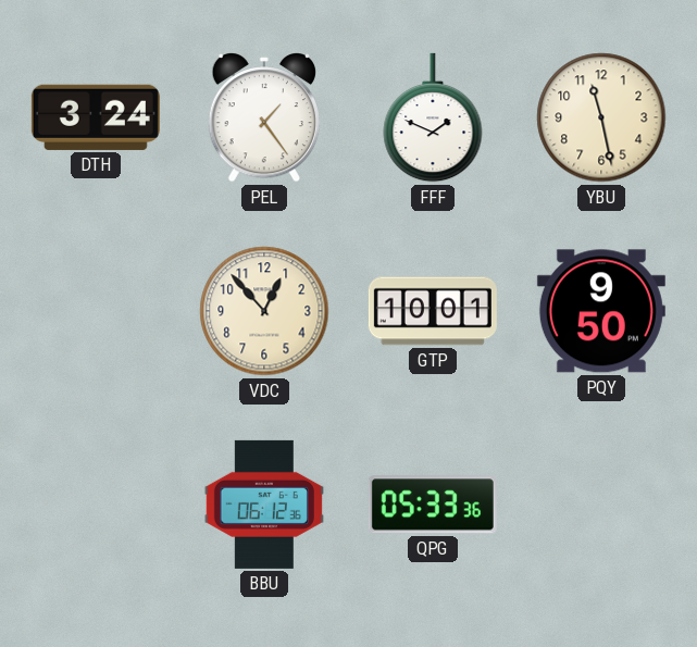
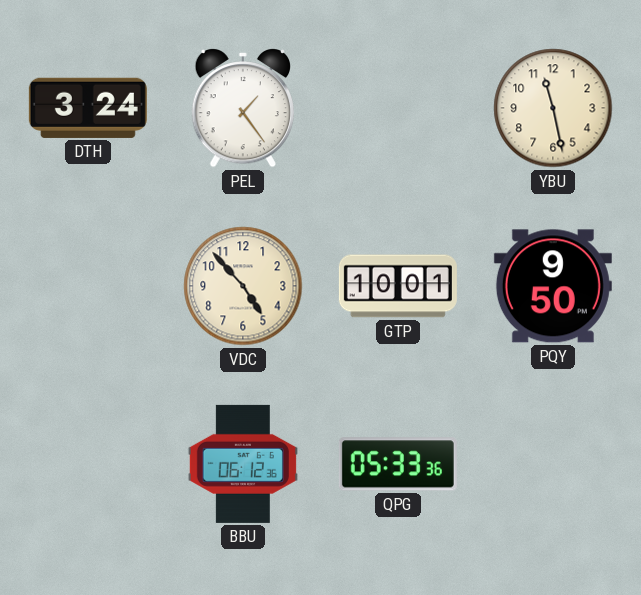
FFF: 1:49 -> none (433, 117)
VDC: 12:53 -> 4:53 (243, 286)
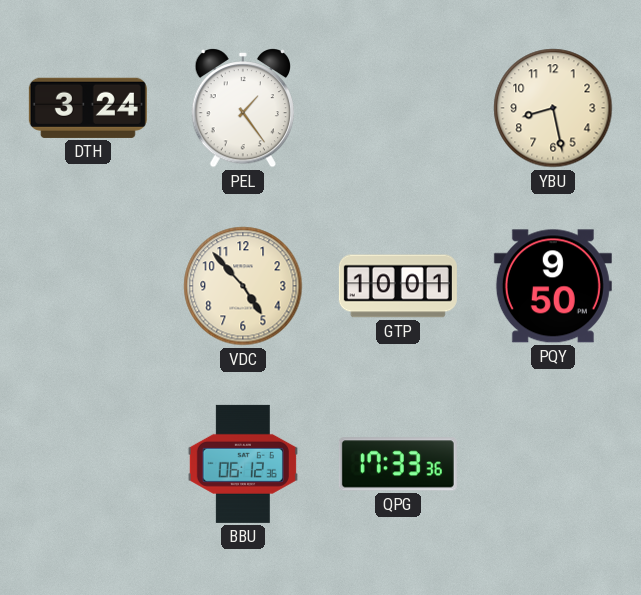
YBU: 11:28 -> 8:28 (553, 108)
QPG: 05:33 -> 17:33 (398, 464)
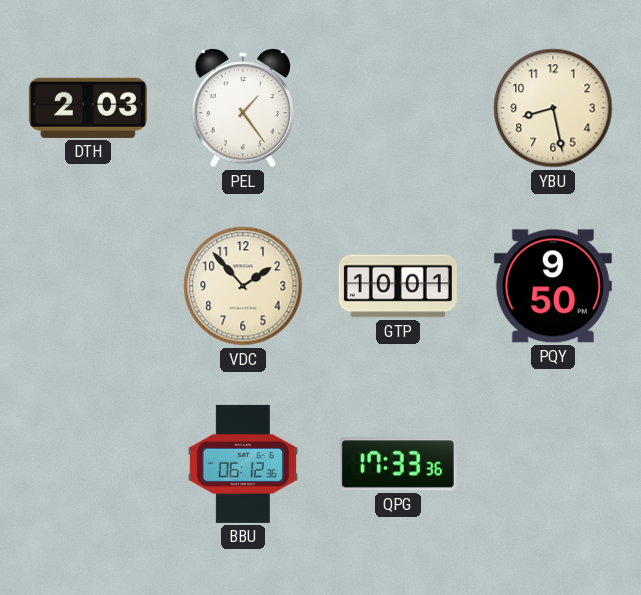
DTH: 3:24 -> 2:03 (88, 108)
VDC: 4:53 -> 1:53 (243, 286)
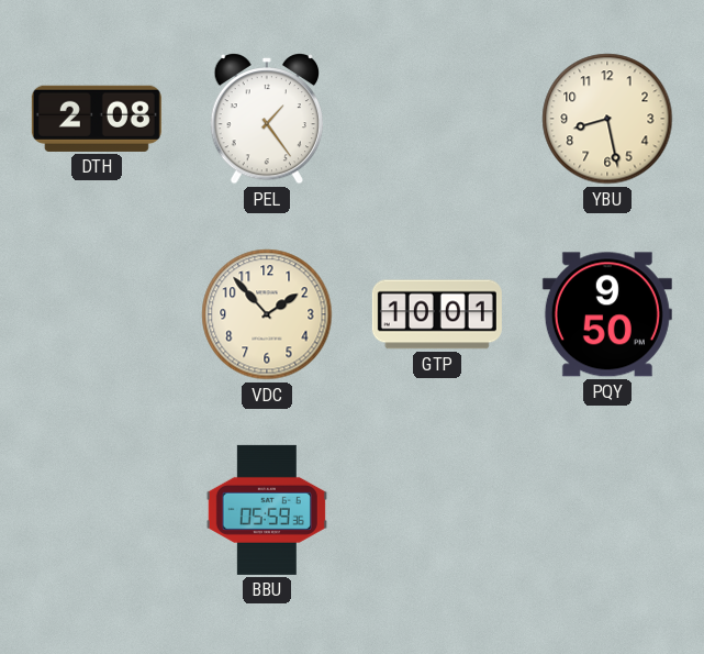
DTH: 2:03 -> 2:08 (97, 119)
BBU: 06:12 -> 05:59 (267, 510)
QPG: 17:33 -> none (398, 464)
